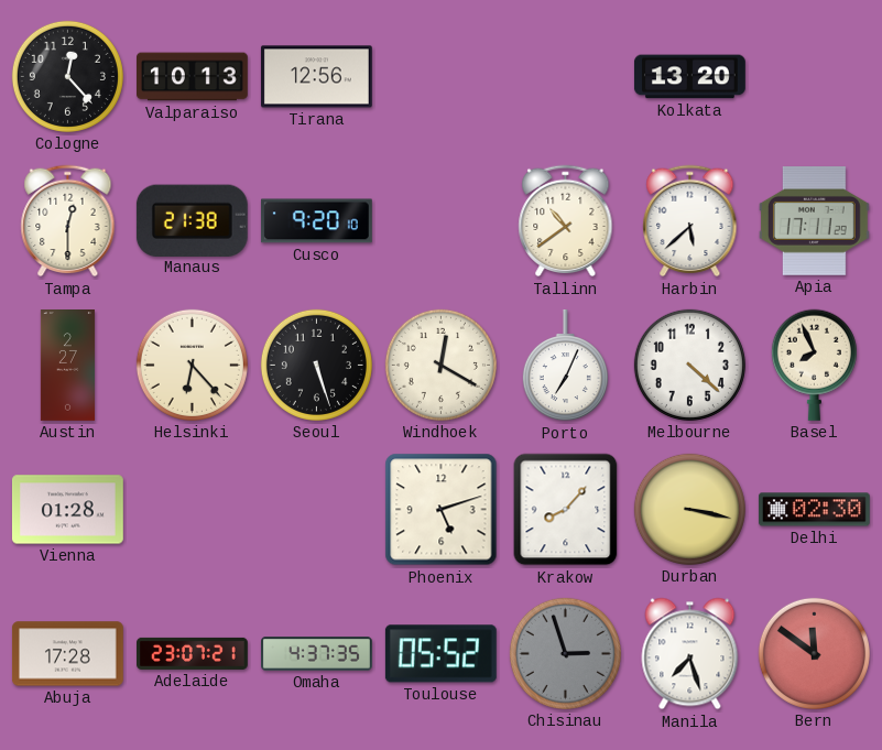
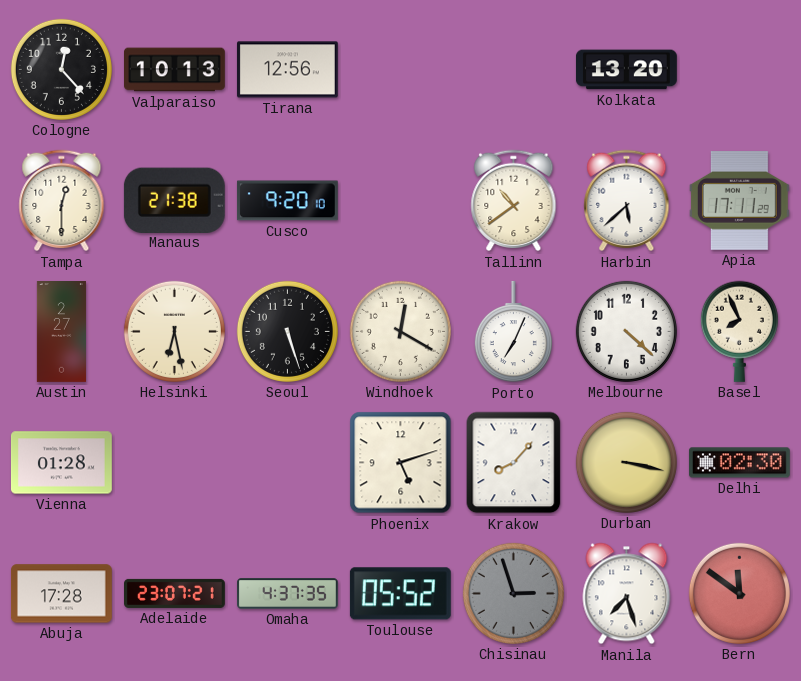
Helsinki: 6:23 -> 6:28 (174, 331)
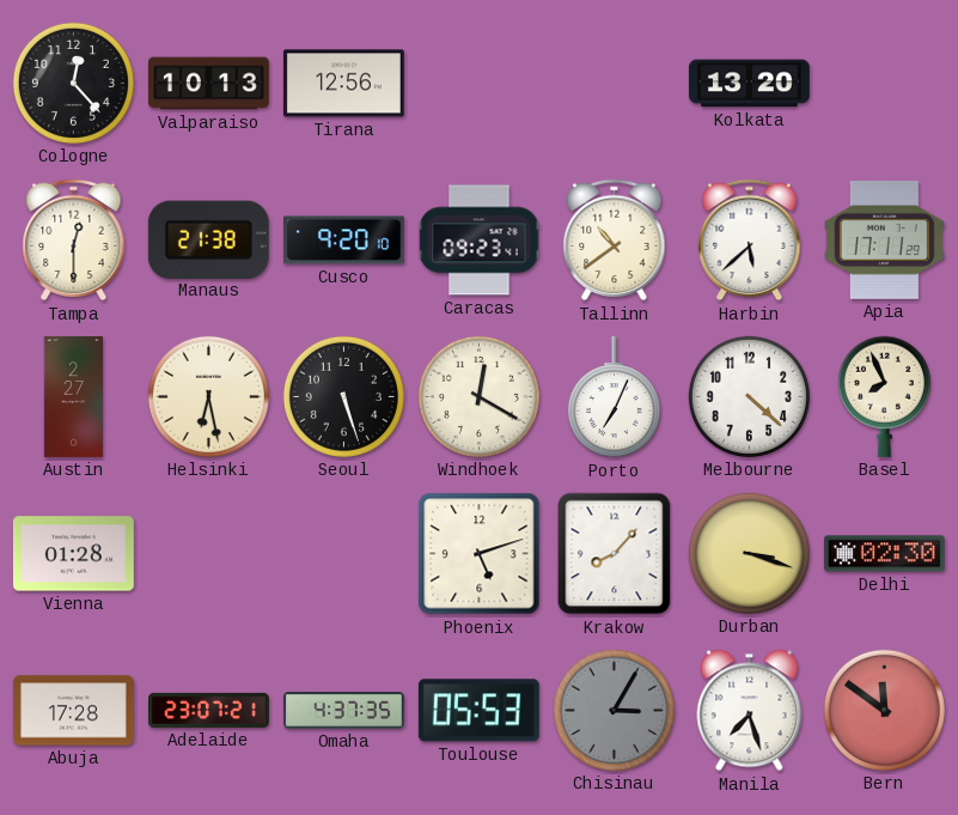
Caracas: none -> 09:23 (480, 241)
Durban: 3:17 -> 3:18 (749, 553)
Toulouse: 05:52 -> 05:53 (478, 711)
Chisinau: 2:57 -> 3:05 (614, 710)
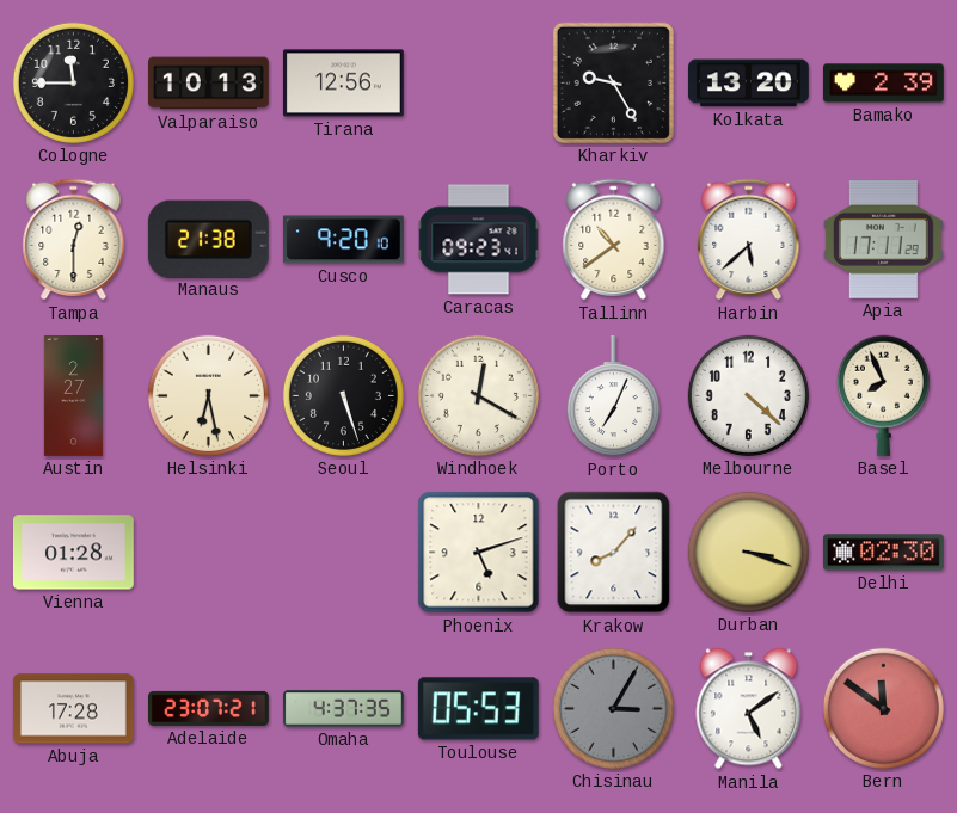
Cologne: 12:23 -> 11:45 (73, 82)
Kharkiv: none -> 9:25 (613, 82)
Bamako: none -> 2:39 (883, 84)
Manila: 7:27 -> 5:09 (749, 709)
